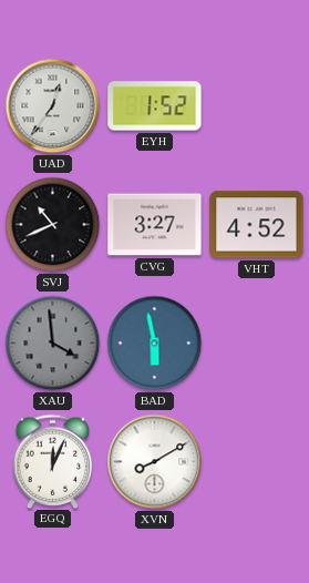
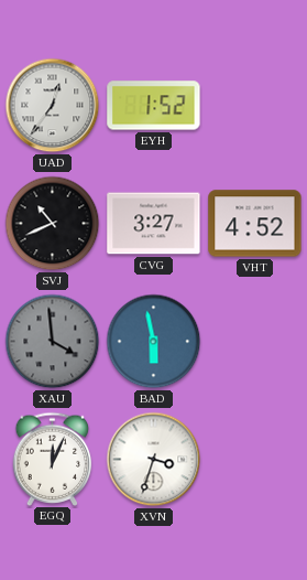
XVN: 8:10 -> 3:33 (154, 460)
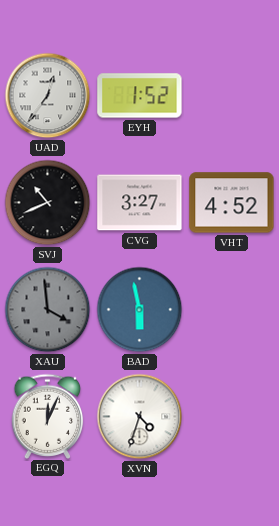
XVN: 3:33 -> 4:33 (140, 417)
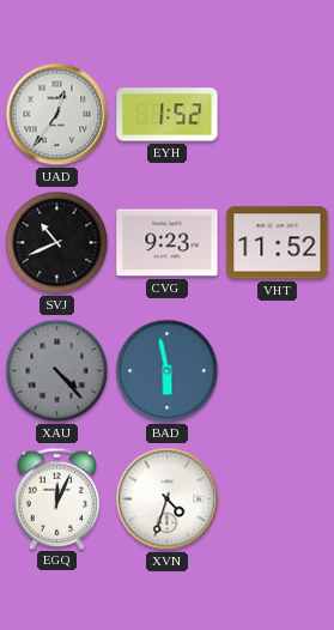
CVG: 3:27 -> 9:23 (168, 243)
VHT: 4:52 -> 11:52 (278, 243)
XAU: 3:59 -> 4:23 (57, 371)
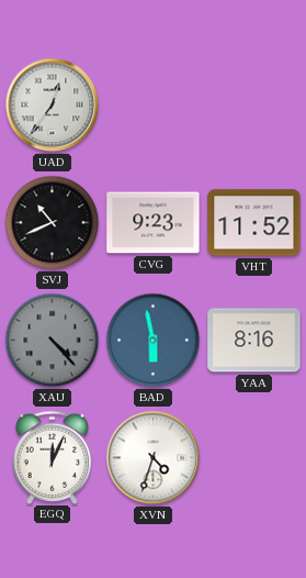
EYH: 1:52 -> none (168, 115)
YAA: none -> 8:16 (254, 341)
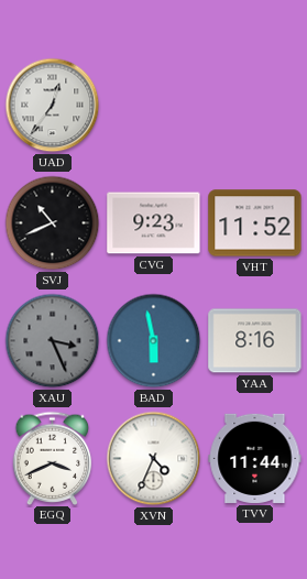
XAU: 4:23 -> 3:26 (53, 341)
EGQ: 12:04 -> 3:41 (53, 458)
XVN: 4:33 -> 4:34 (154, 459)
TVV: none -> 11:44 (255, 458)
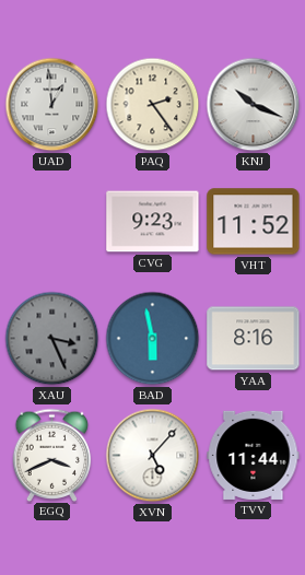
UAD: 12:36 -> 12:59 (52, 105)
PAQ: none -> 2:24 (153, 105)
KNJ: none -> 10:19 (254, 105)
SVJ: 10:41 -> none (53, 223)
XVN: 4:34 -> 5:07 (153, 456)
